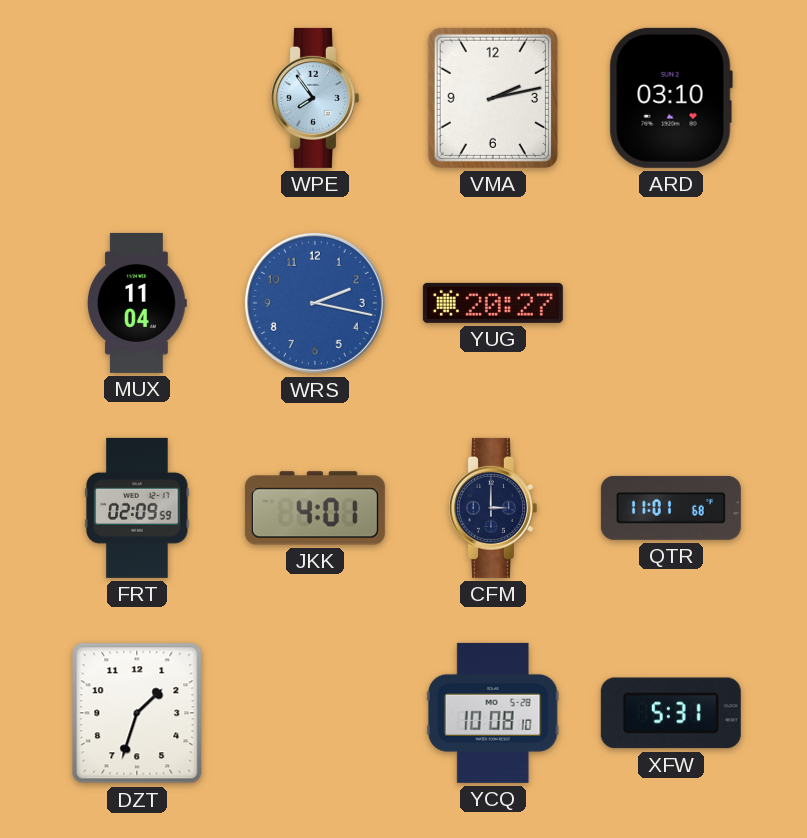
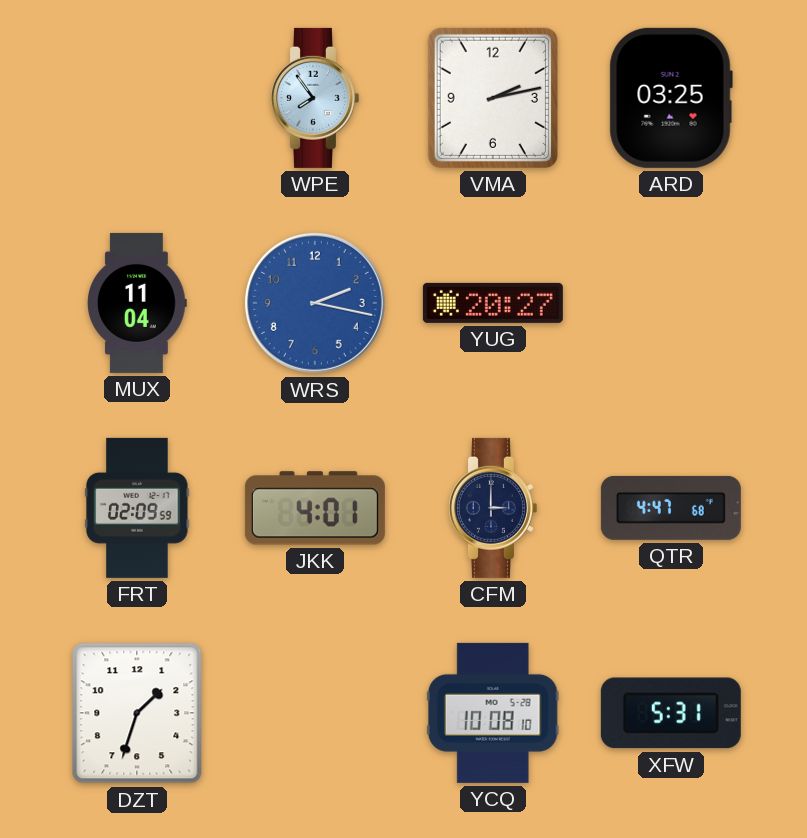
ARD: 03:10 -> 03:25 (671, 98)
QTR: 11:01 -> 4:47 (671, 508)
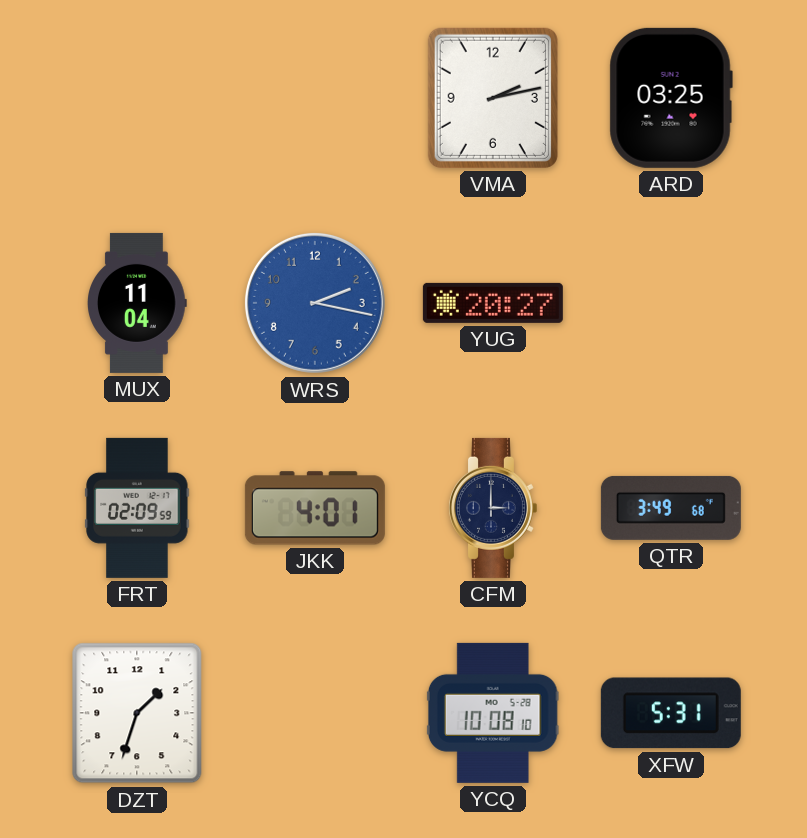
WPE: 7:54 -> none (314, 98)
QTR: 4:47 -> 3:49 (671, 508)
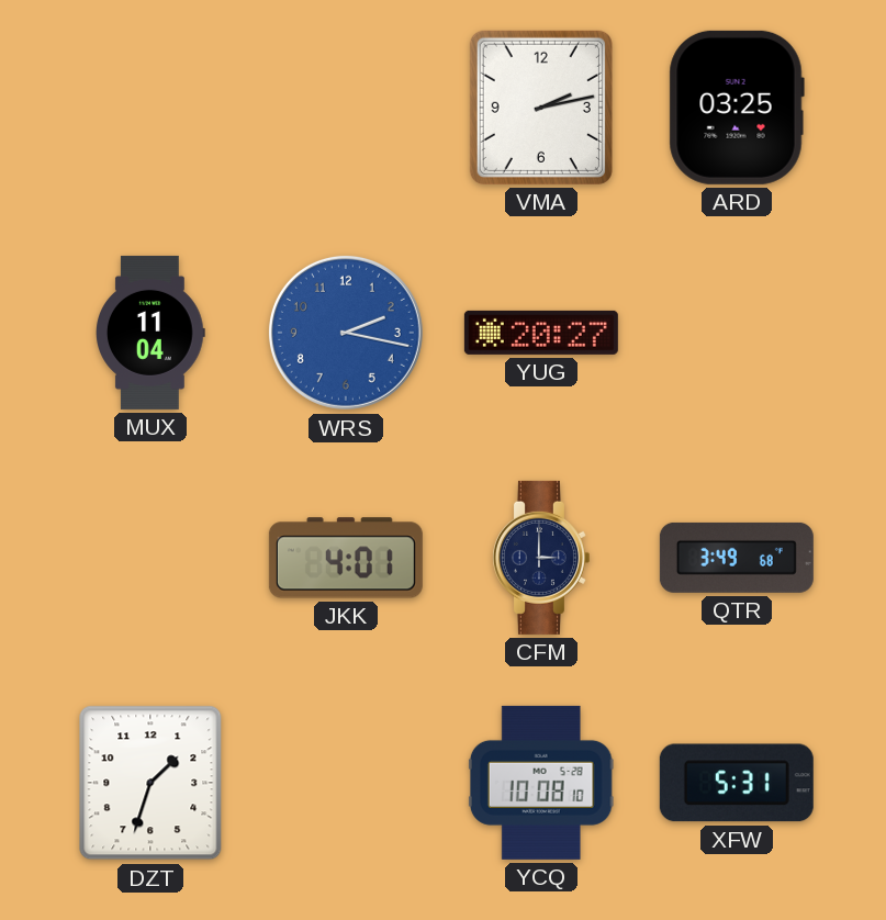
FRT: 02:09 -> none (137, 508)
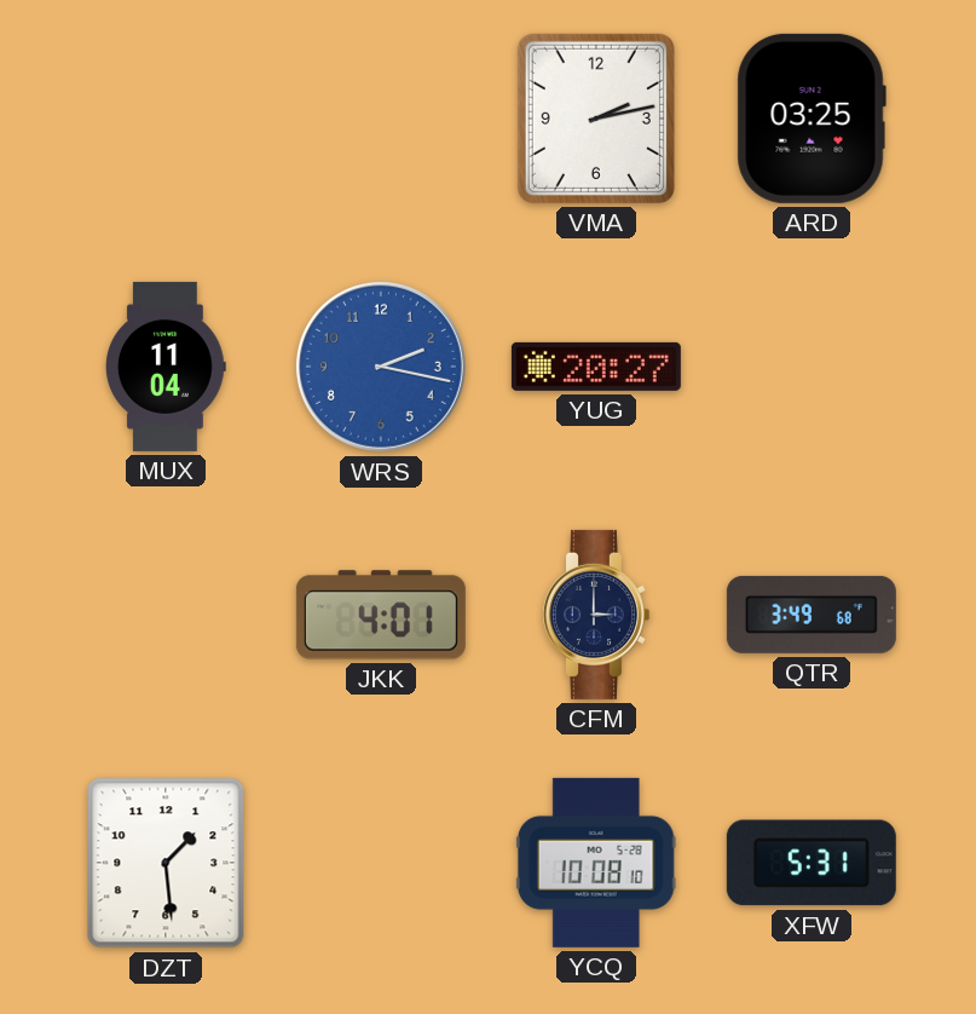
DZT: 1:33 -> 1:29 (166, 863)
